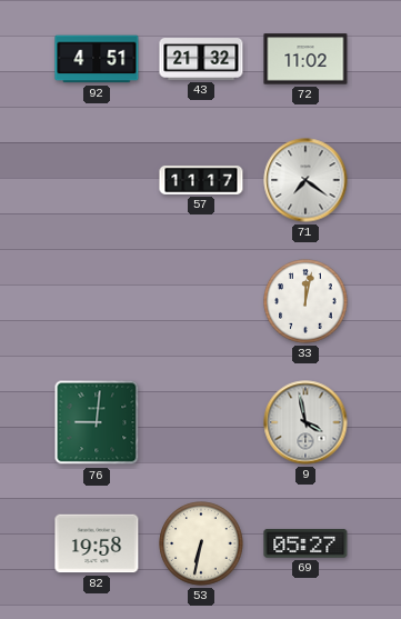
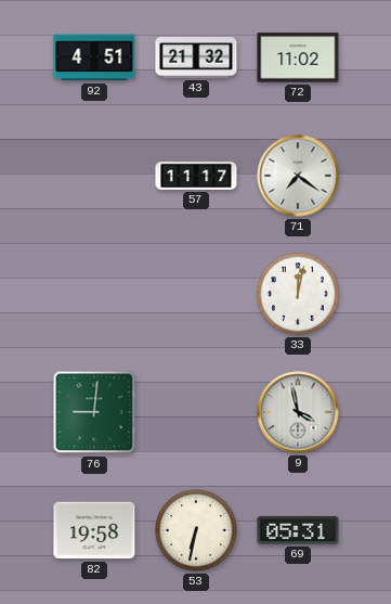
69: 05:27 -> 05:31 (298, 530)
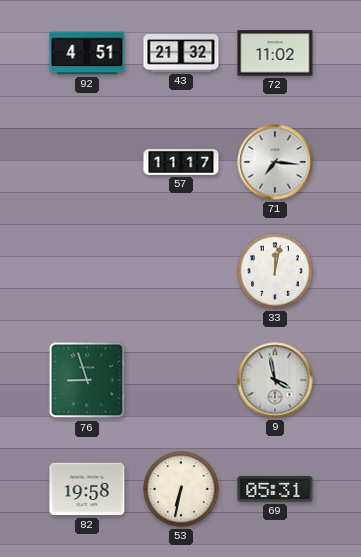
71: 7:21 -> 7:16 (275, 162)
76: 9:01 -> 8:57 (87, 380)
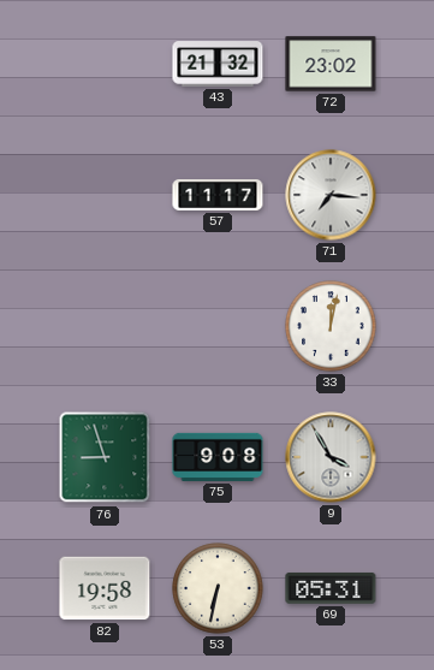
92: 4:51 -> none (87, 53)
72: 11:02 -> 23:02 (331, 64)
75: none -> 9:08 (218, 457)
9: 3:58 -> 3:55 (331, 457)
